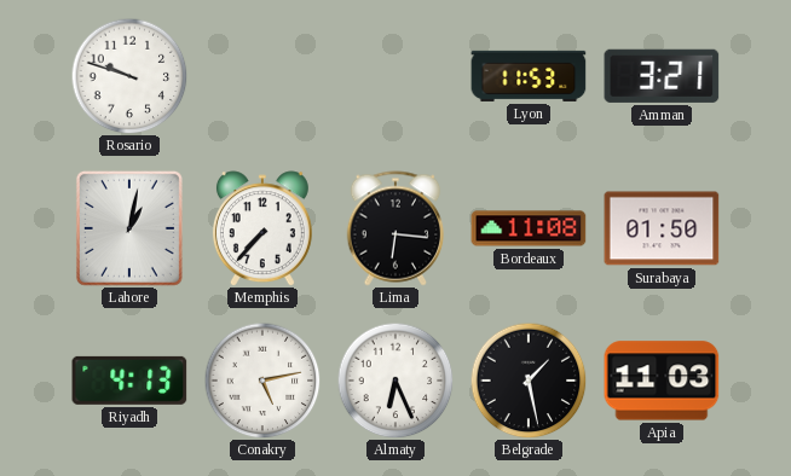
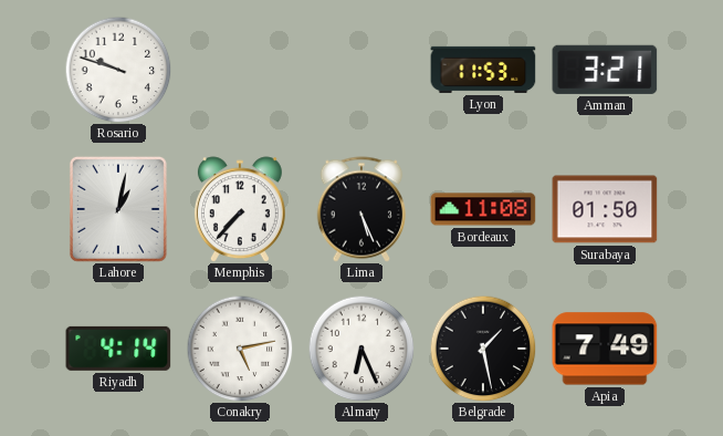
Lima: 6:16 -> 5:26 (361, 209)
Riyadh: 4:13 -> 4:14 (118, 349)
Apia: 11:03 -> 7:49 (605, 349)
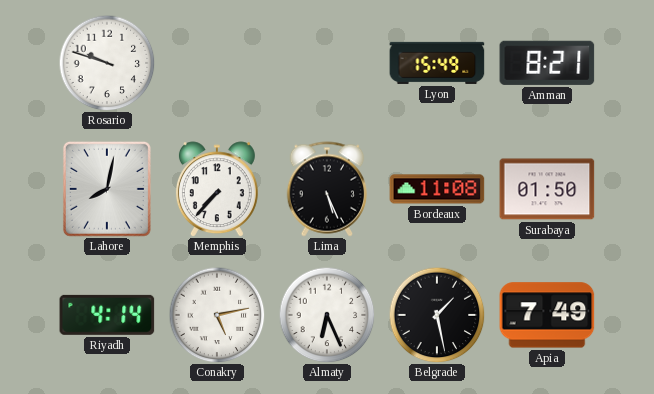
Lyon: 11:53 -> 15:49 (437, 63)
Amman: 3:21 -> 8:21 (547, 63)
Lahore: 1:02 -> 8:02 (107, 189)
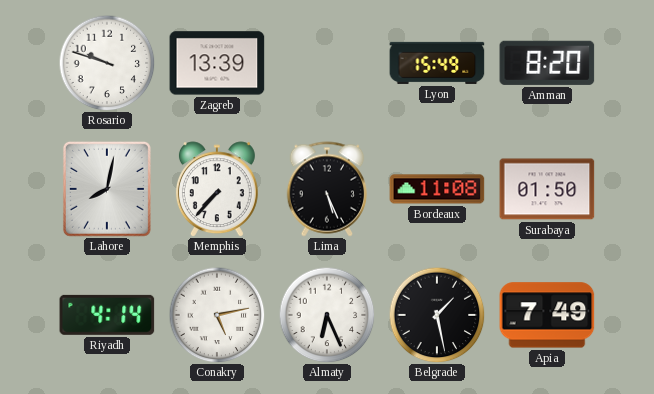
Zagreb: none -> 13:39 (217, 63)
Amman: 8:21 -> 8:20 (547, 63)
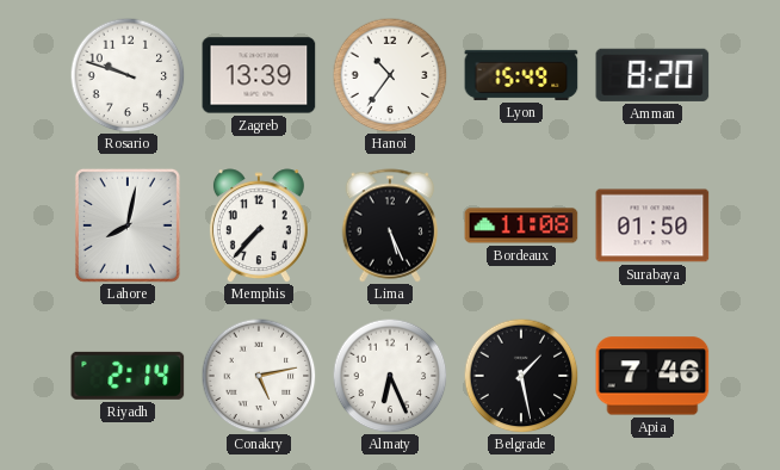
Hanoi: none -> 10:36 (390, 75)
Riyadh: 4:14 -> 2:14 (128, 376)
Apia: 7:49 -> 7:46 (652, 376)
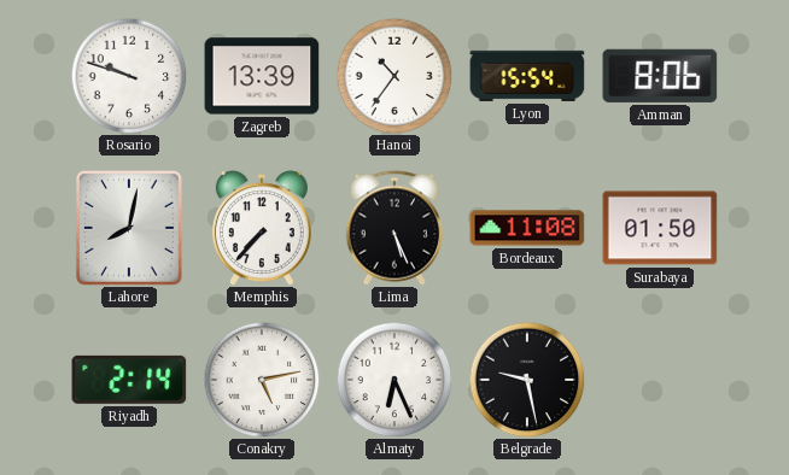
Lyon: 15:49 -> 15:54 (527, 76)
Amman: 8:20 -> 8:06 (660, 76)
Belgrade: 1:28 -> 9:28 (527, 380)
Apia: 7:46 -> none (652, 376)
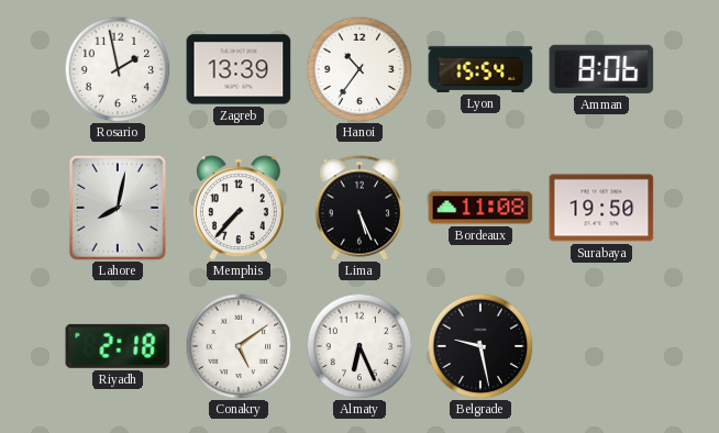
Rosario: 9:48 -> 1:58 (118, 69)
Surabaya: 01:50 -> 19:50 (601, 208)
Riyadh: 2:14 -> 2:18 (118, 346)
Conakry: 5:13 -> 5:09 (239, 346)
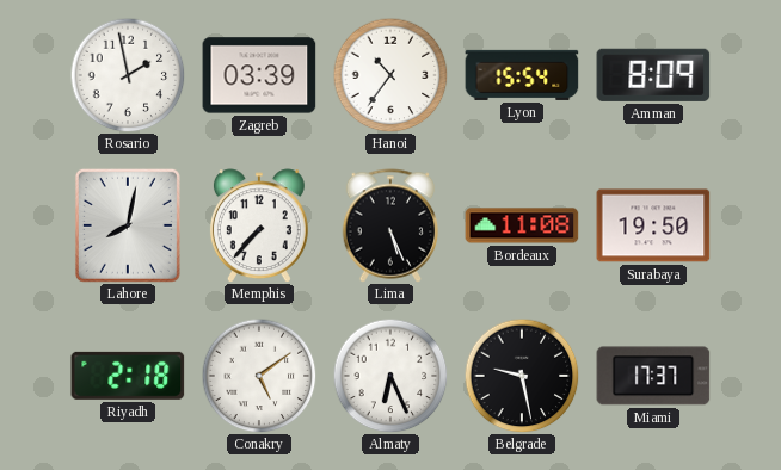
Zagreb: 13:39 -> 03:39 (259, 75)
Amman: 8:06 -> 8:09 (653, 75)
Miami: none -> 17:37 (653, 376)
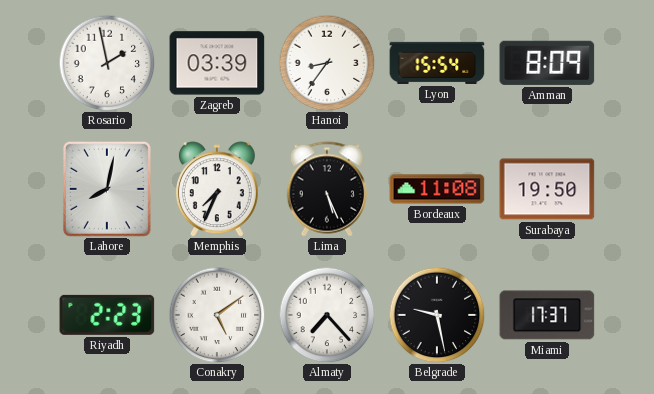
Hanoi: 10:36 -> 8:36 (327, 63)
Memphis: 7:37 -> 7:34 (217, 189)
Riyadh: 2:18 -> 2:23 (107, 315)
Almaty: 6:26 -> 7:23 (327, 315)
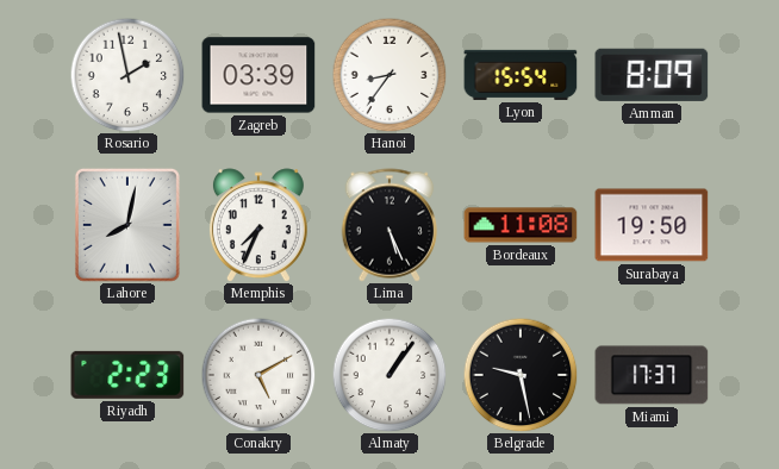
Conakry: 5:09 -> 5:10 (258, 375)
Almaty: 7:23 -> 1:06 (389, 375)
